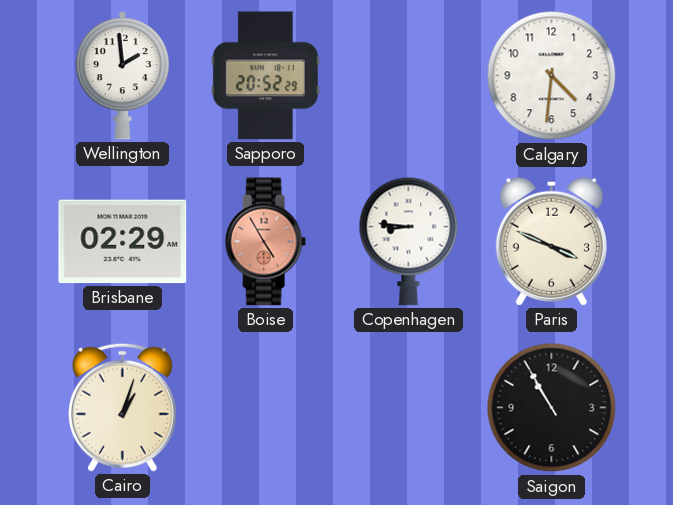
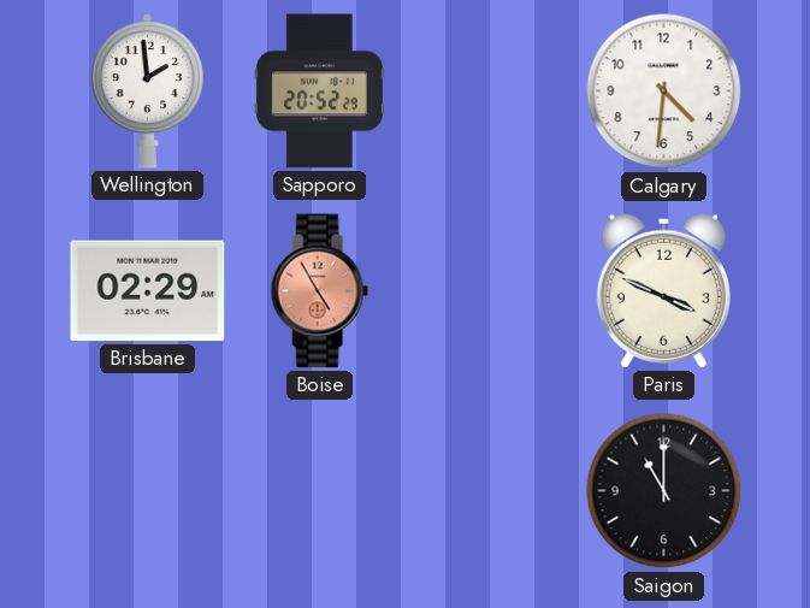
Copenhagen: 8:46 -> none (409, 241)
Cairo: 1:03 -> none (122, 407)
Saigon: 10:55 -> 11:00 (664, 491)
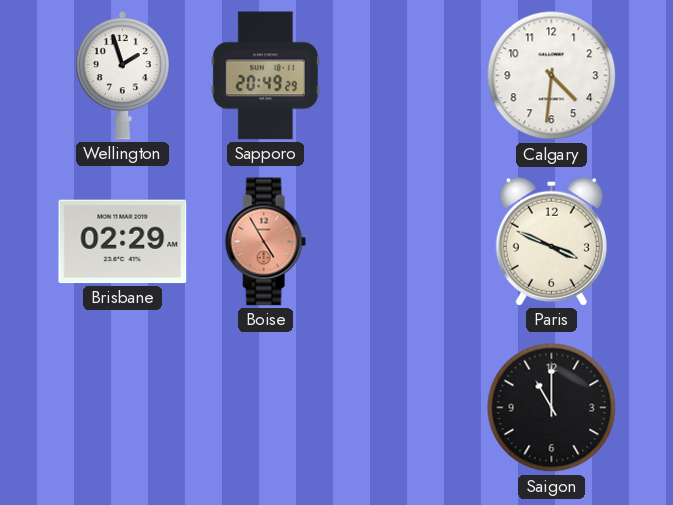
Wellington: 1:59 -> 1:57 (122, 76)
Sapporo: 20:52 -> 20:49 (265, 76)
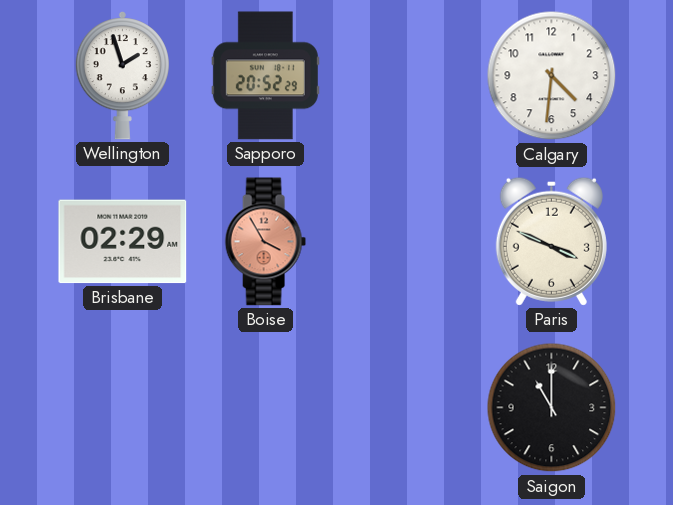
Sapporo: 20:49 -> 20:52 (265, 76)
Boise: 4:55 -> 3:55 (265, 242)
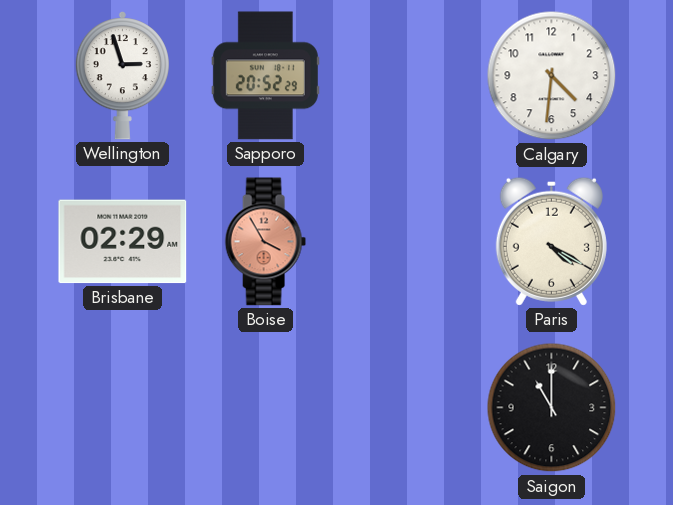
Wellington: 1:57 -> 2:57 (122, 76)
Paris: 3:49 -> 4:20 (551, 241)
